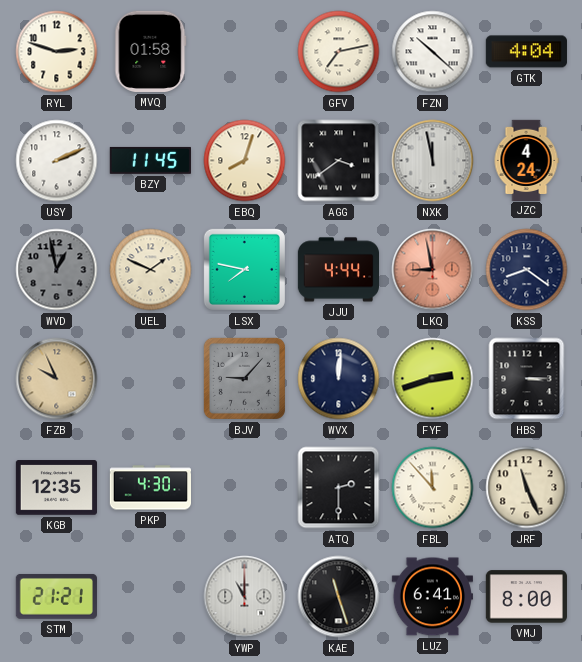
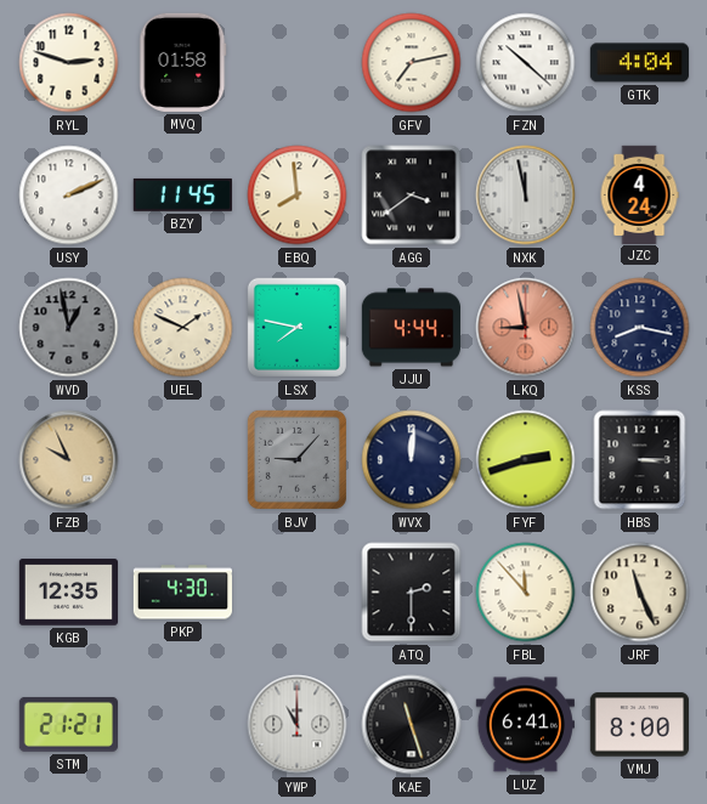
EBQ: 8:03 -> 7:59 (298, 196)
KSS: 8:21 -> 8:17 (640, 328)
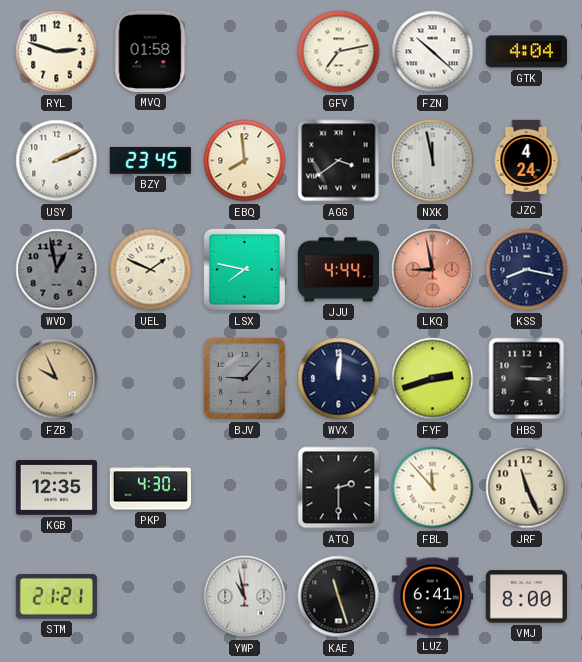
BZY: 11:45 -> 23:45 (150, 160)
YWP: 11:00 -> 10:58 (245, 597)
